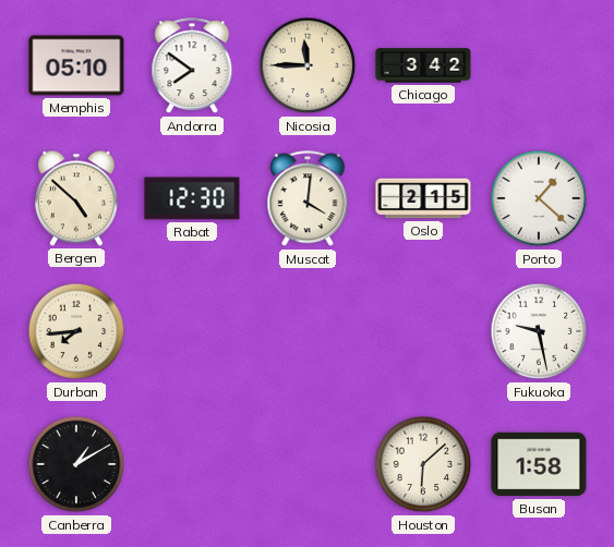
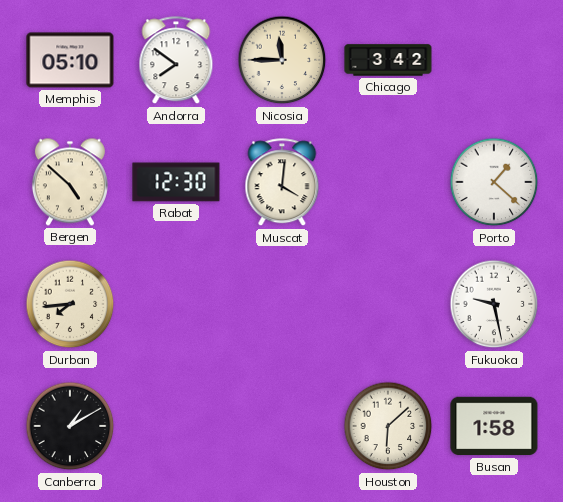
Oslo: 2:15 -> none (423, 198)
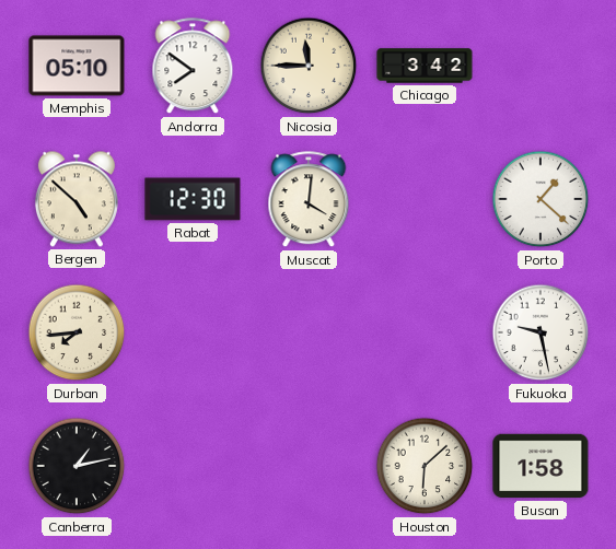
Canberra: 1:10 -> 1:13 (77, 466)
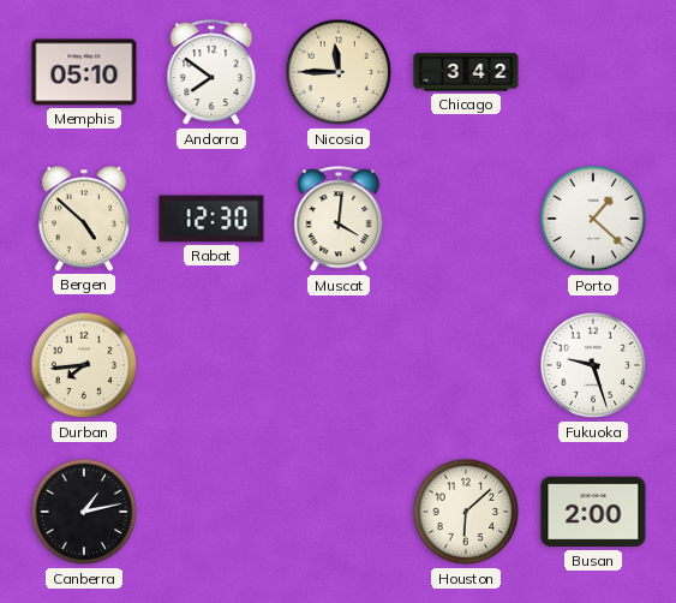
Fukuoka: 9:28 -> 9:27 (593, 365)
Busan: 1:58 -> 2:00 (593, 512)
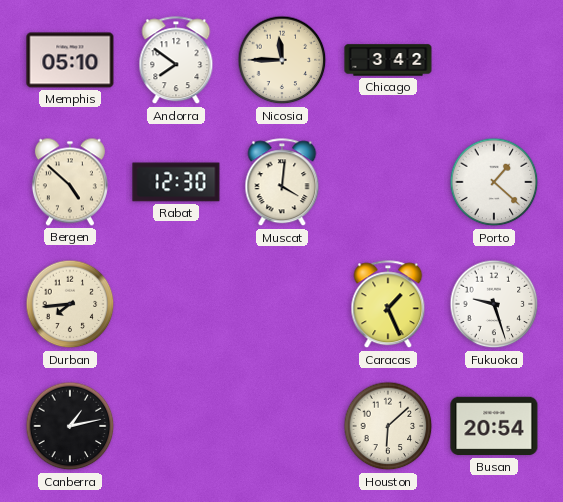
Caracas: none -> 1:26 (388, 305)
Busan: 2:00 -> 20:54 (494, 426)
